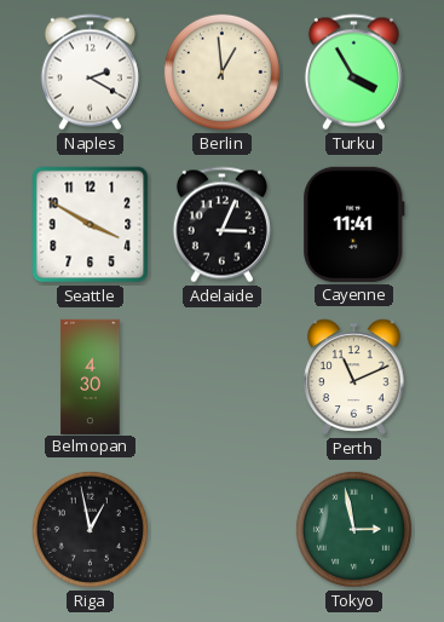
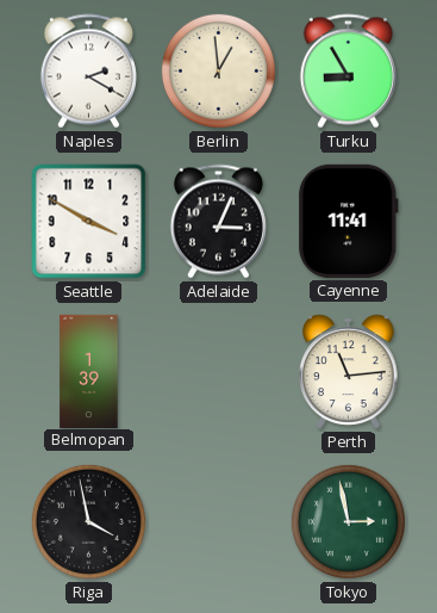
Turku: 3:55 -> 8:55 (348, 72)
Belmopan: 4:30 -> 1:39 (89, 371)
Perth: 11:11 -> 11:14 (349, 372)
Riga: 12:58 -> 3:58 (88, 521)
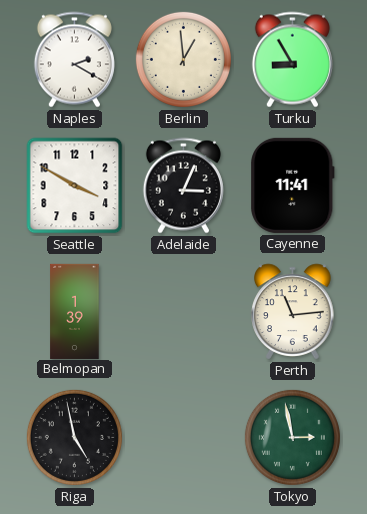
Riga: 3:58 -> 4:58 (74, 437)
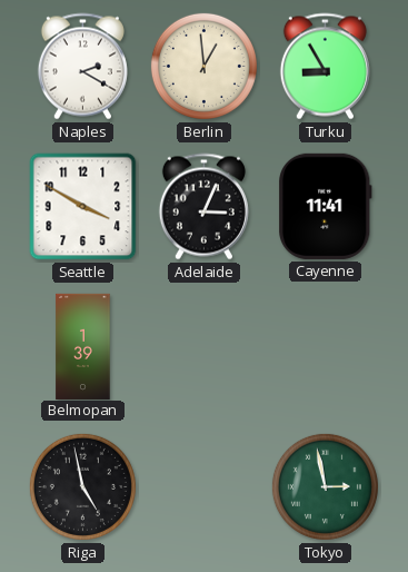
Perth: 11:14 -> none (293, 312)
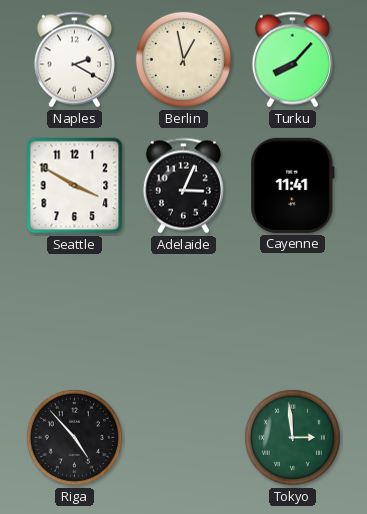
Berlin: 12:59 -> 12:58 (183, 59)
Turku: 8:55 -> 8:07 (292, 60)
Belmopan: 1:39 -> none (83, 346)
Riga: 4:58 -> 4:53 (74, 437)
Tokyo: 2:58 -> 2:59 (292, 437)
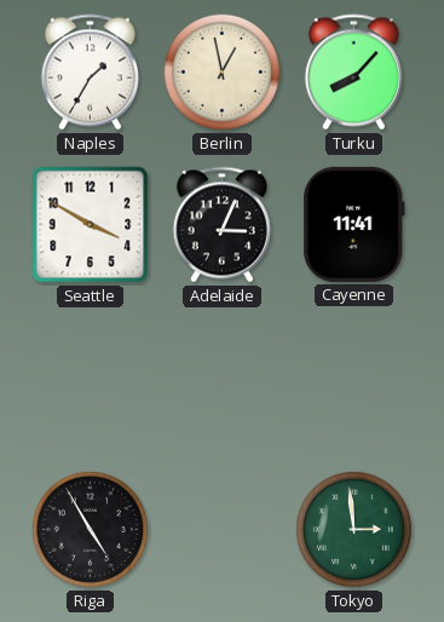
Naples: 2:20 -> 1:35 (90, 73)
Riga: 4:53 -> 4:55 (90, 529)
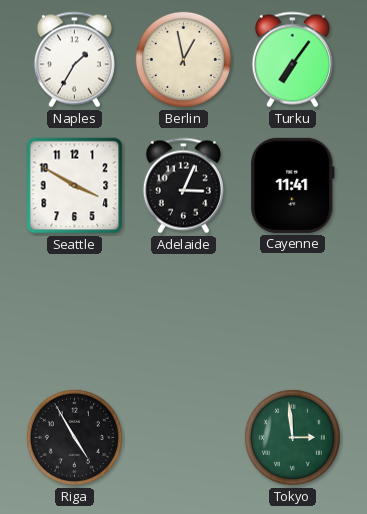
Turku: 8:07 -> 7:06 (292, 60)
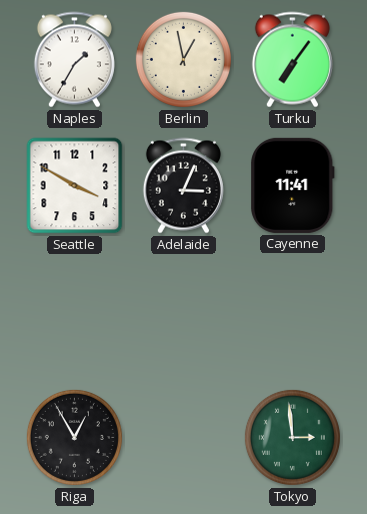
Riga: 4:55 -> 12:55 (74, 437)
